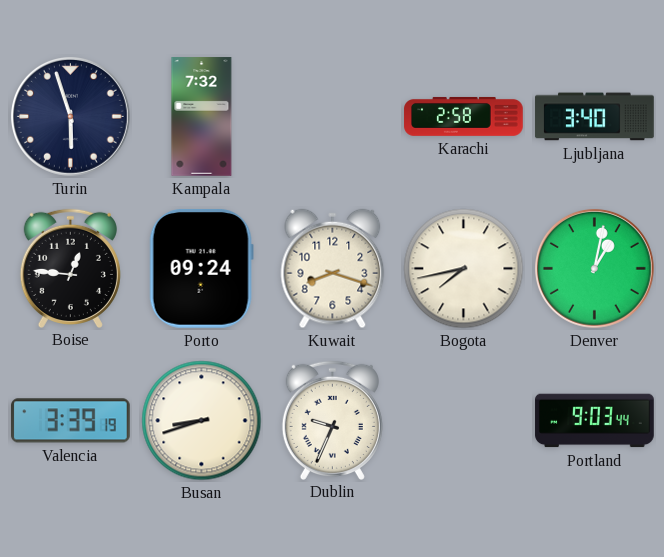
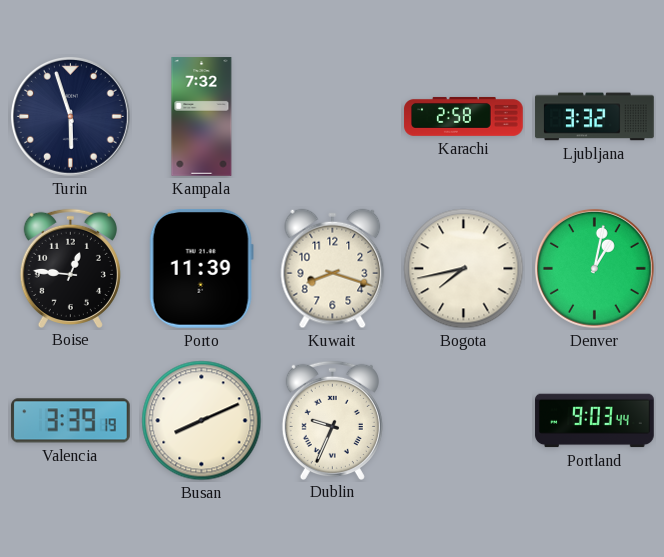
Ljubljana: 3:40 -> 3:32 (595, 117)
Porto: 09:24 -> 11:39 (201, 268)
Busan: 8:42 -> 8:11 (202, 421)
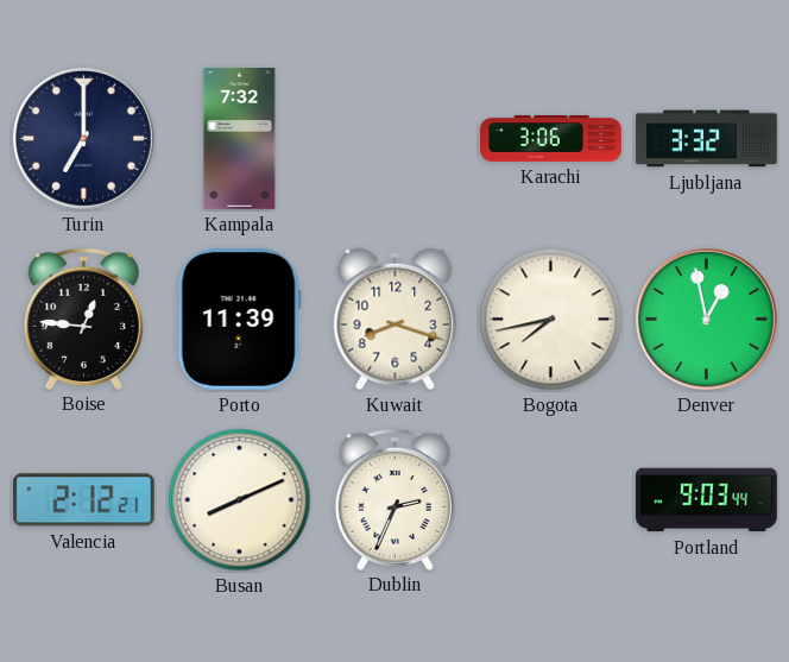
Turin: 5:57 -> 7:00 (83, 138)
Karachi: 2:58 -> 3:06 (551, 139)
Denver: 1:02 -> 12:58 (706, 319)
Valencia: 3:39 -> 2:12 (84, 500)
Dublin: 9:34 -> 2:34 (394, 499)
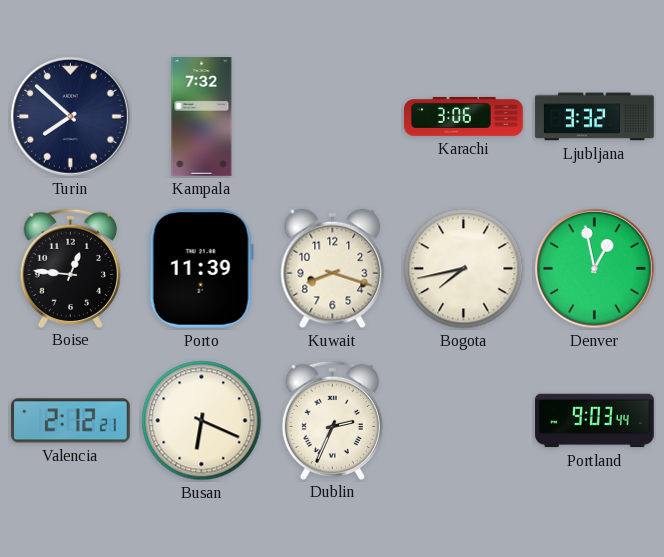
Turin: 7:00 -> 7:52 (70, 116)
Busan: 8:11 -> 6:19 (202, 421)
